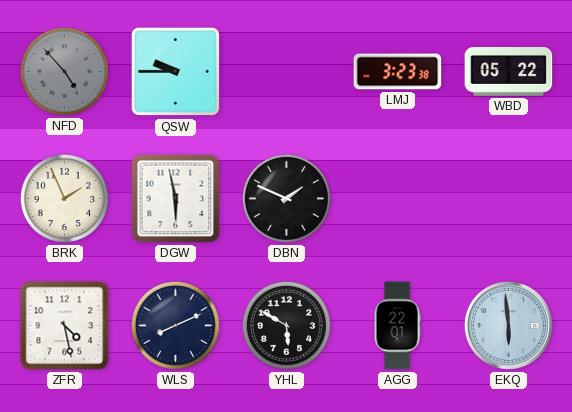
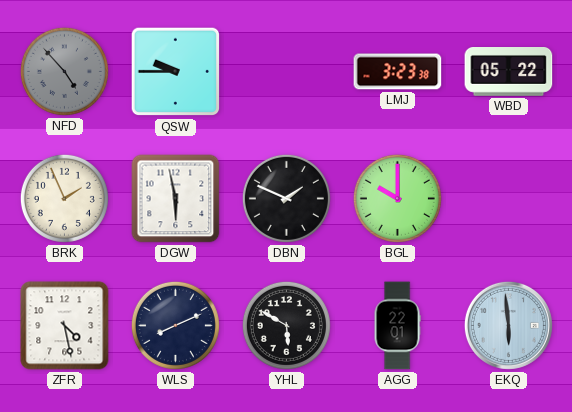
BGL: none -> 10:00 (397, 198)
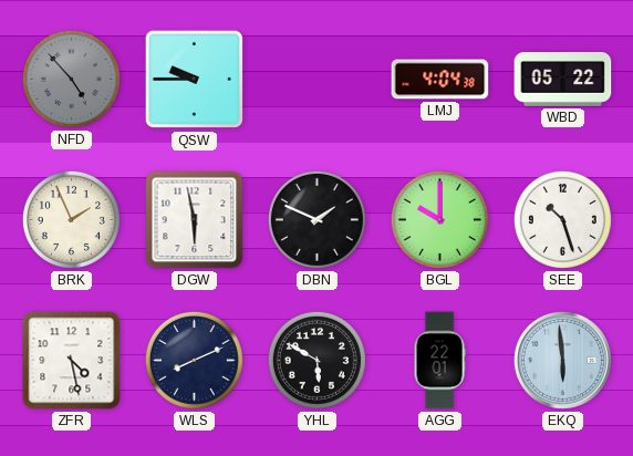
LMJ: 3:23 -> 4:04 (440, 80)
SEE: none -> 10:27 (562, 219)
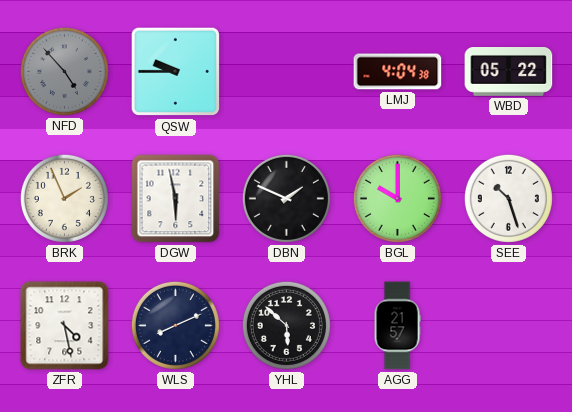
YHL: 5:50 -> 5:52 (286, 325)
AGG: 22:01 -> 21:57 (397, 326)
EKQ: 5:59 -> none (562, 360)
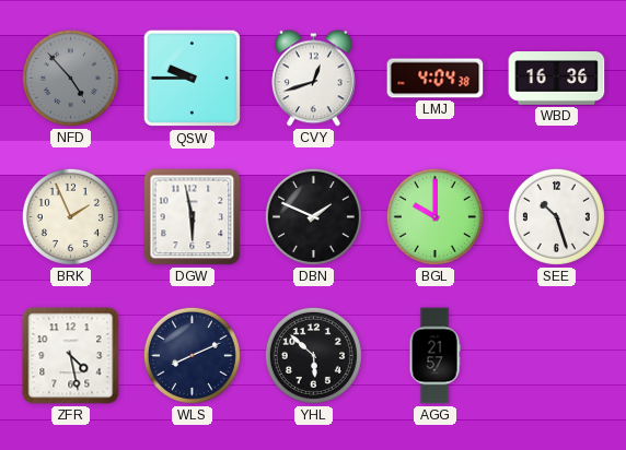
CVY: none -> 12:42 (314, 79)
WBD: 05:22 -> 16:36 (557, 79)
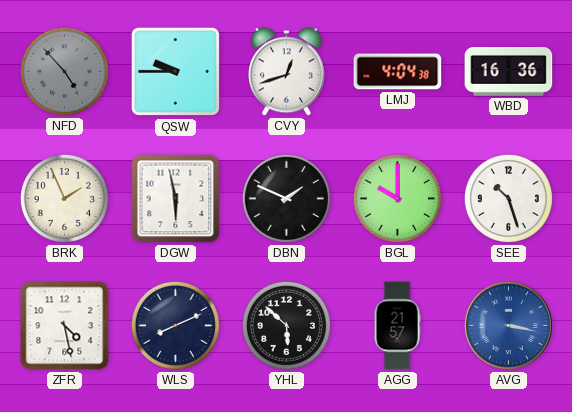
AVG: none -> 3:17 (508, 325)
